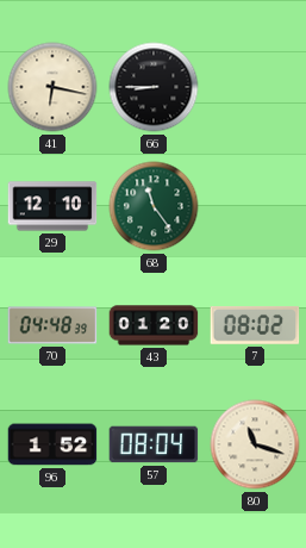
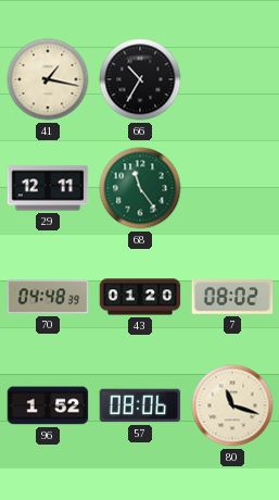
41: 6:17 -> 1:17 (48, 79)
66: 8:45 -> 10:35 (140, 79)
29: 12:10 -> 12:11 (48, 188)
57: 08:04 -> 08:06 (140, 405)
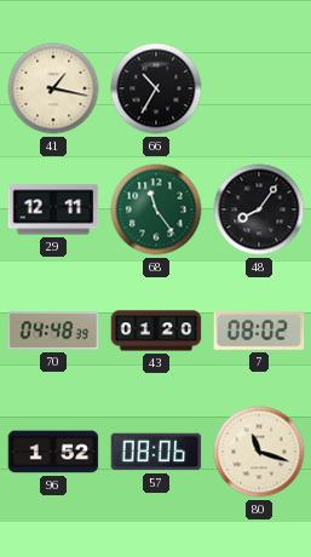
48: none -> 8:06 (259, 209)
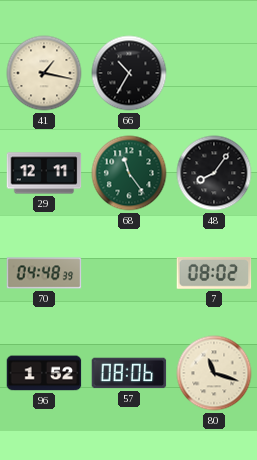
43: 01:20 -> none (156, 331)
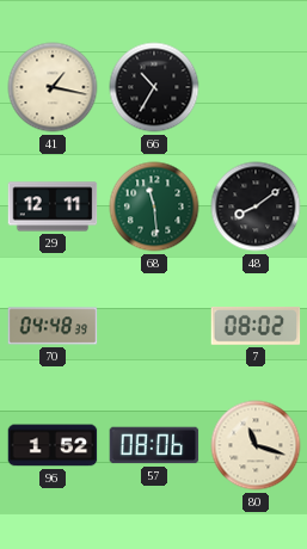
68: 11:24 -> 11:29 (154, 206)
48: 8:06 -> 8:09 (256, 206)
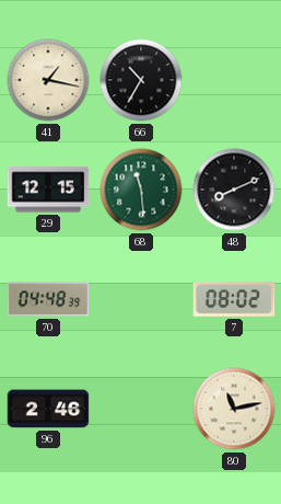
29: 12:11 -> 12:15 (48, 190)
48: 8:09 -> 8:11 (234, 190)
96: 1:52 -> 2:46 (48, 409)
57: 08:06 -> none (154, 445)
80: 11:18 -> 11:13 (234, 409)
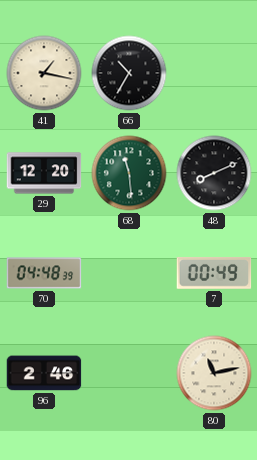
29: 12:15 -> 12:20 (44, 173)
7: 08:02 -> 00:49 (214, 274)
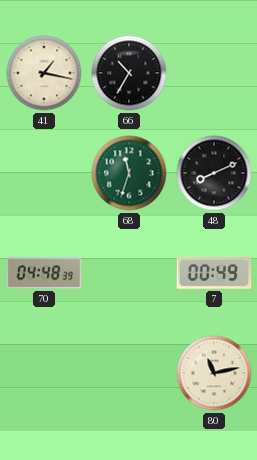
29: 12:20 -> none (44, 173)
68: 11:29 -> 11:33 (129, 173)
96: 2:46 -> none (44, 373)
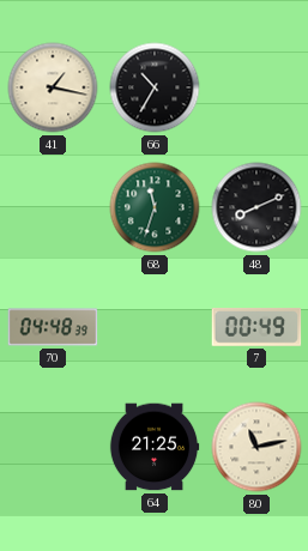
64: none -> 21:25 (155, 447)
